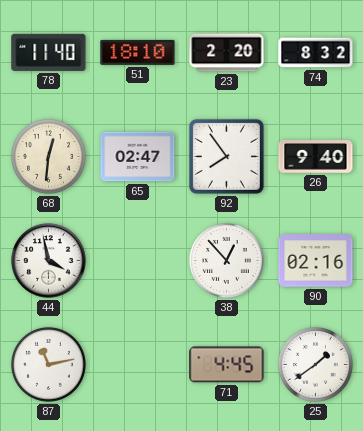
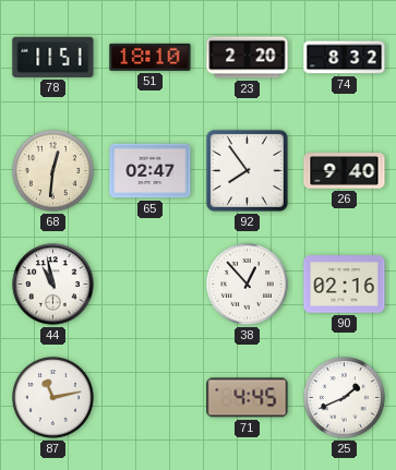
78: 11:40 -> 11:51 (53, 57)
44: 3:58 -> 10:58 (53, 285)
25: 1:39 -> 1:41 (345, 398)
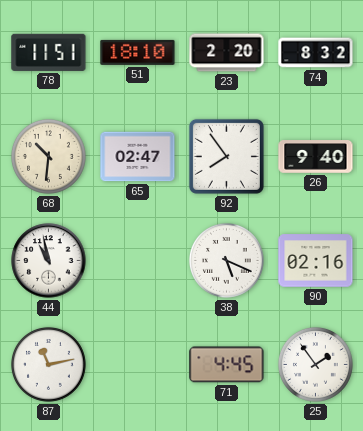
68: 12:31 -> 10:31 (49, 157)
38: 12:53 -> 5:19 (227, 261)
25: 1:41 -> 1:54 (316, 365)
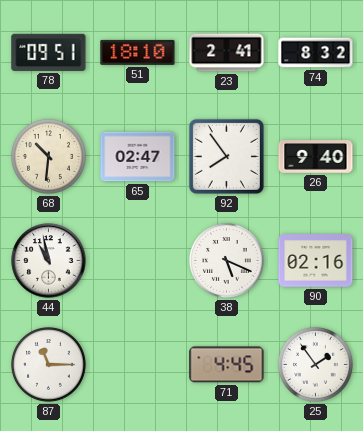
78: 11:51 -> 09:51 (49, 52)
23: 2:20 -> 2:41 (227, 53)
87: 11:13 -> 11:15 (49, 365)
